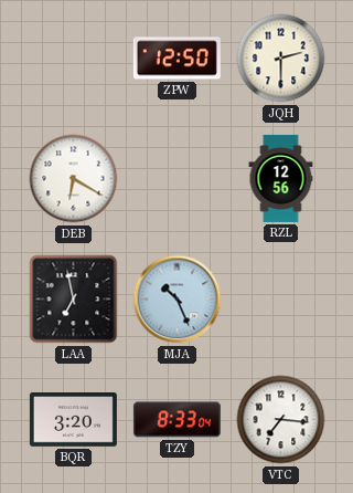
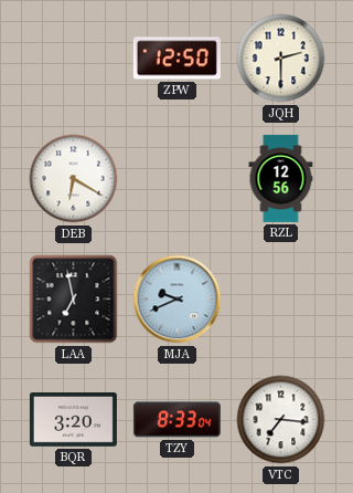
MJA: 10:26 -> 9:41 (178, 300)
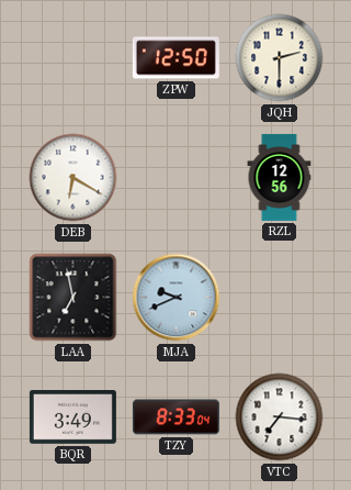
BQR: 3:20 -> 3:49 (72, 417)
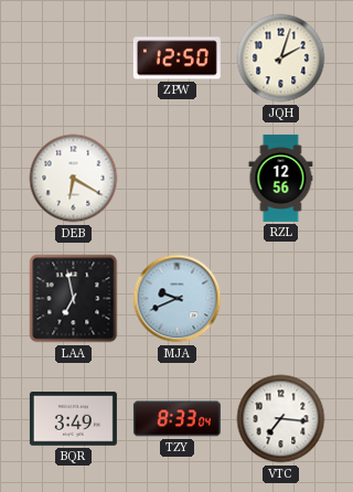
JQH: 2:30 -> 2:03 (281, 58)
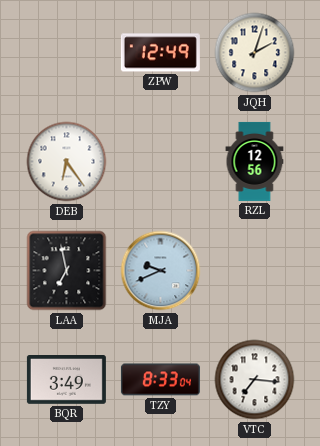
ZPW: 12:50 -> 12:49 (160, 53)
DEB: 6:20 -> 6:24 (67, 162)
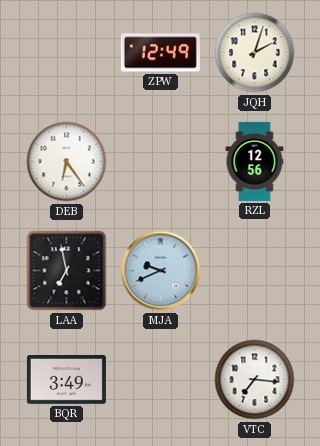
TZY: 8:33 -> none (160, 380)
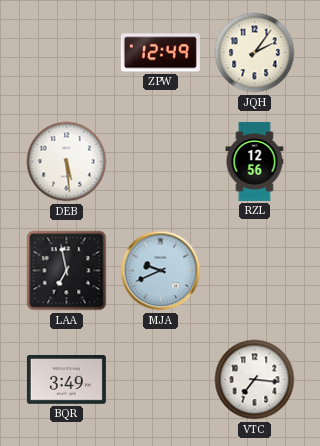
JQH: 2:03 -> 2:06 (255, 53)
DEB: 6:24 -> 5:29 (67, 162)
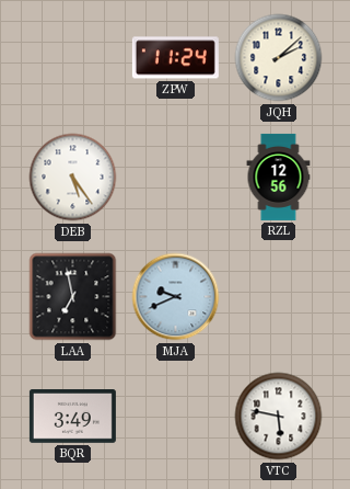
ZPW: 12:49 -> 11:24 (175, 58)
JQH: 2:06 -> 2:08 (279, 58)
DEB: 5:29 -> 5:24 (73, 178)
VTC: 7:16 -> 5:47 (279, 417)
